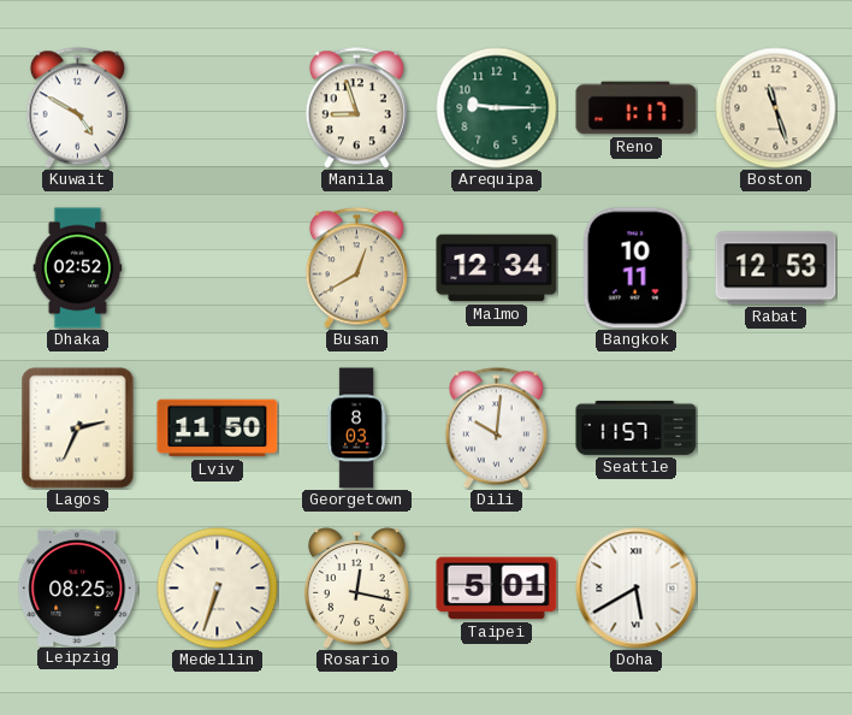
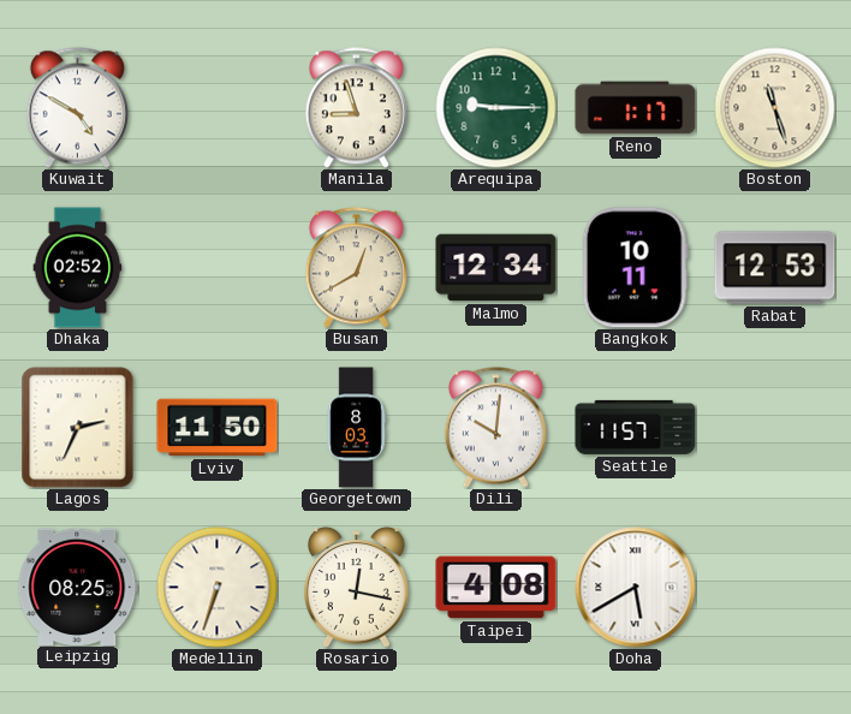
Taipei: 5:01 -> 4:08 (496, 588)
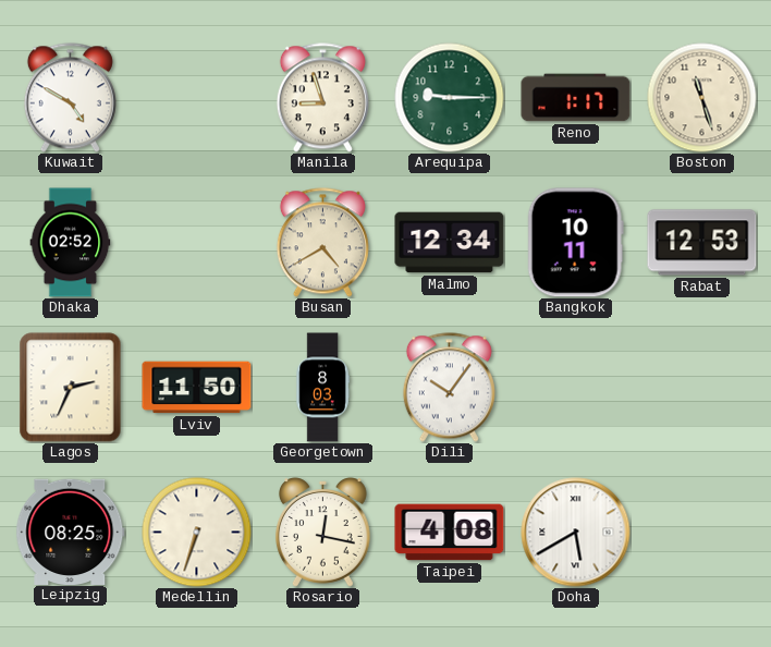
Busan: 12:40 -> 4:40 (322, 243)
Dili: 10:01 -> 10:06 (449, 388)
Seattle: 11:57 -> none (636, 427)
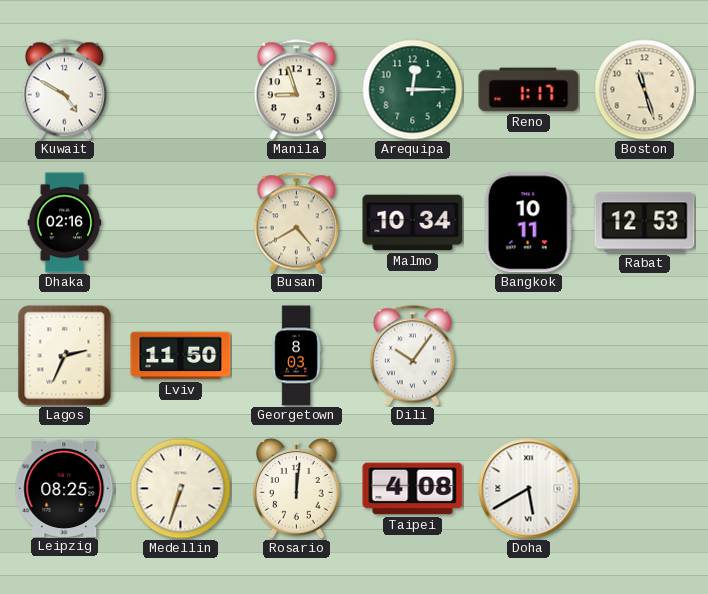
Arequipa: 9:15 -> 12:15 (413, 90)
Dhaka: 02:52 -> 02:16 (65, 223)
Malmo: 12:34 -> 10:34 (413, 223)
Rosario: 12:17 -> 12:01 (296, 489)
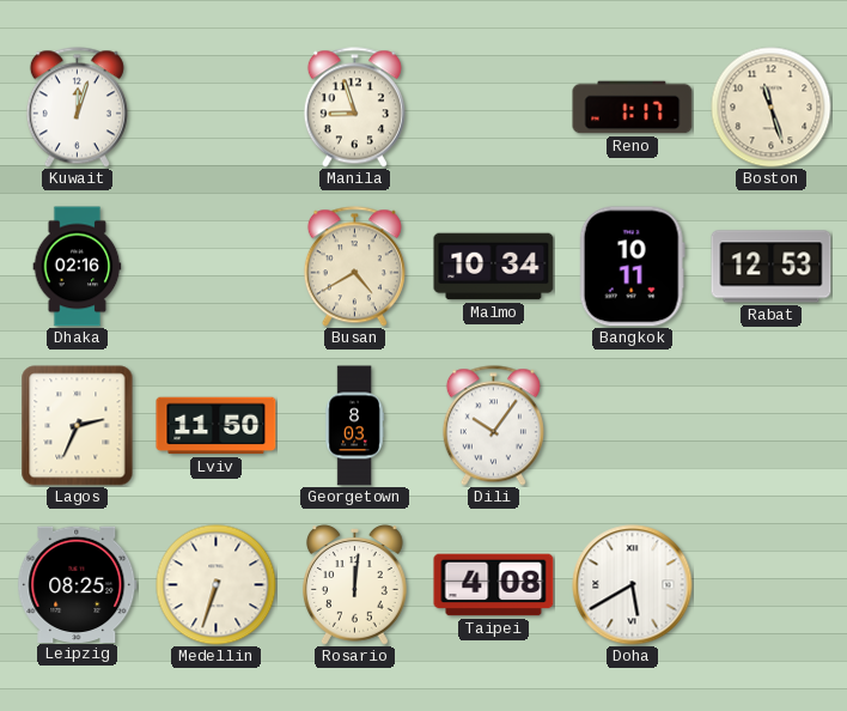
Kuwait: 4:50 -> 12:03 (77, 108)
Arequipa: 12:15 -> none (413, 90)
